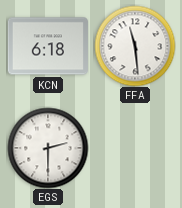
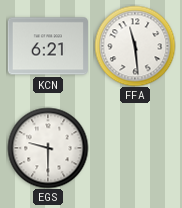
KCN: 6:18 -> 6:21 (48, 46)
EGS: 2:30 -> 9:30 (48, 148)
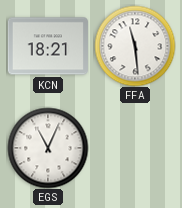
KCN: 6:21 -> 18:21 (48, 46)
EGS: 9:30 -> 11:04 (48, 148)
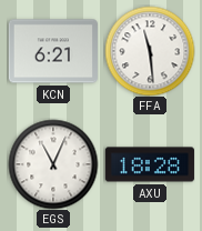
KCN: 18:21 -> 6:21 (53, 51)
AXU: none -> 18:28 (150, 164)
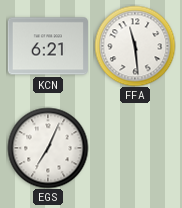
EGS: 11:04 -> 7:04 (48, 148)
AXU: 18:28 -> none (150, 164)
